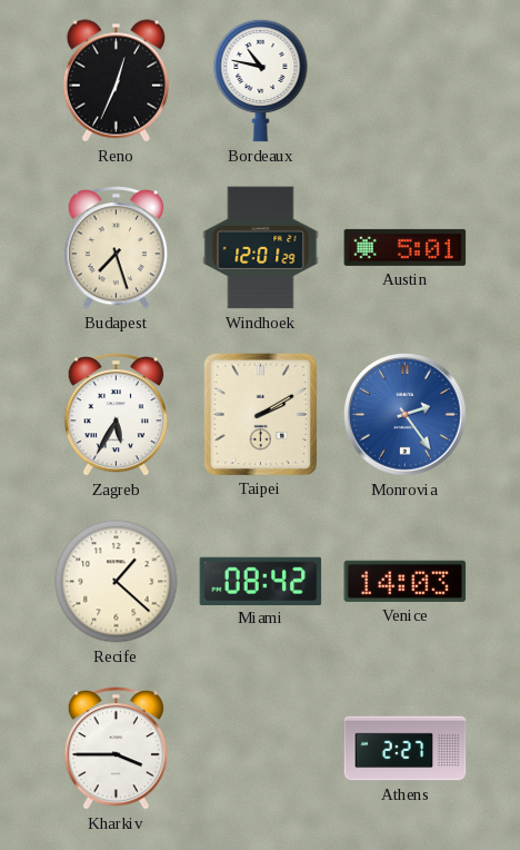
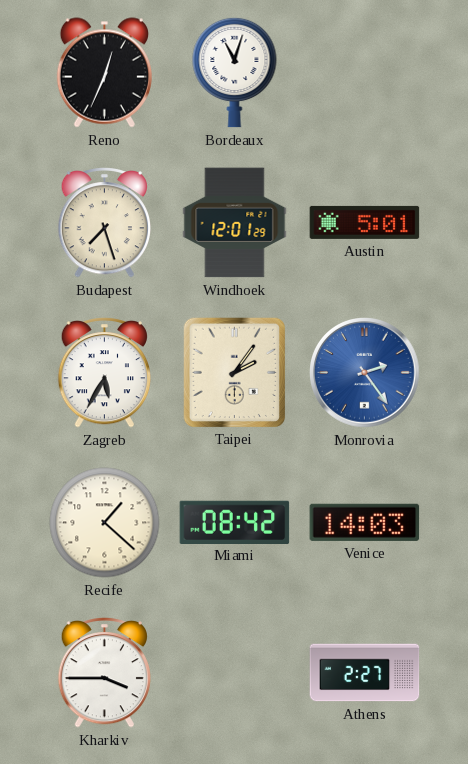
Bordeaux: 10:47 -> 11:03 (235, 72)
Taipei: 2:10 -> 2:06 (234, 372)
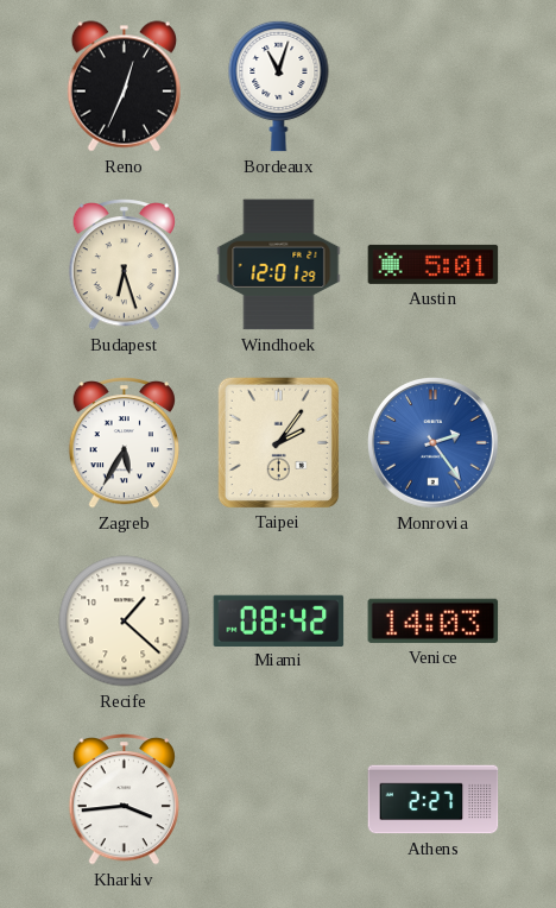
Budapest: 7:27 -> 6:27 (124, 265)
Kharkiv: 3:45 -> 3:44 (124, 800)
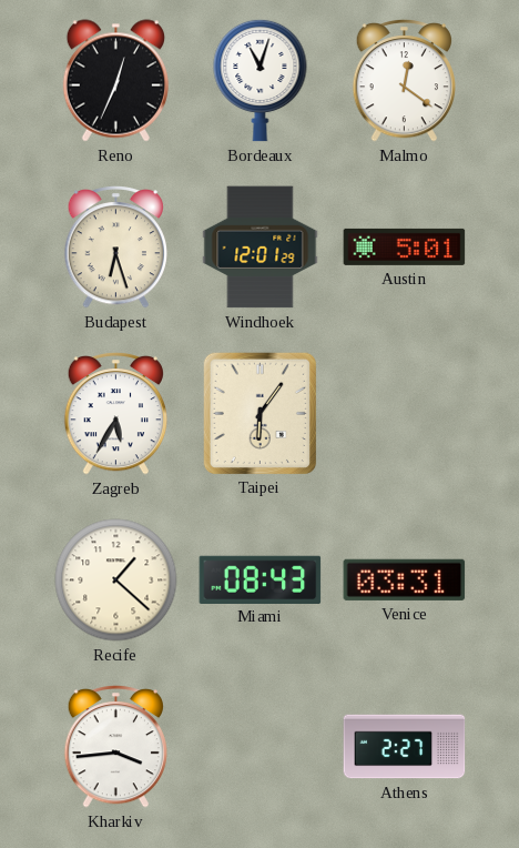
Malmo: none -> 12:21 (404, 81)
Taipei: 2:06 -> 6:06 (259, 413)
Monrovia: 2:24 -> none (434, 443)
Miami: 08:42 -> 08:43 (261, 579)
Venice: 14:03 -> 03:31 (405, 579)
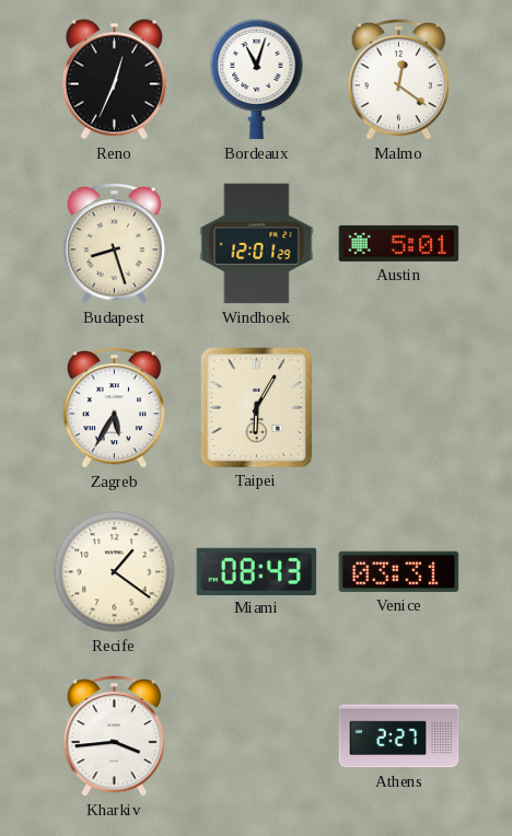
Budapest: 6:27 -> 8:27 (114, 244)
Taipei: 6:06 -> 6:05 (256, 407)
Recife: 1:22 -> 1:21 (115, 572)
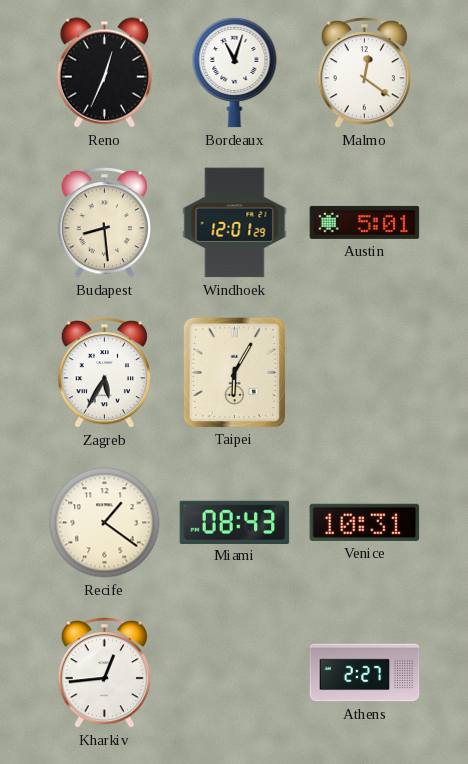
Budapest: 8:27 -> 8:29 (104, 223)
Venice: 03:31 -> 10:31 (365, 522)
Kharkiv: 3:44 -> 12:44 (104, 673)
